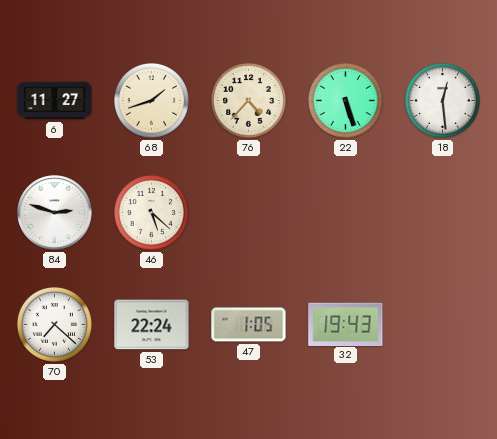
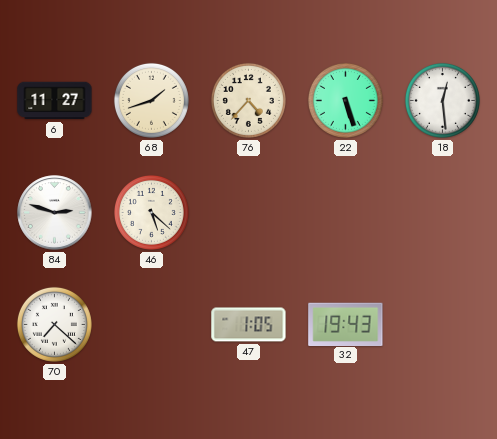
53: 22:24 -> none (152, 325)
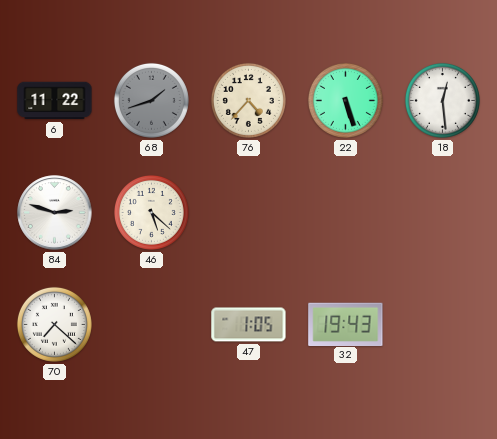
6: 11:27 -> 11:22 (55, 101)
68 dial: cream -> grey (151, 100)
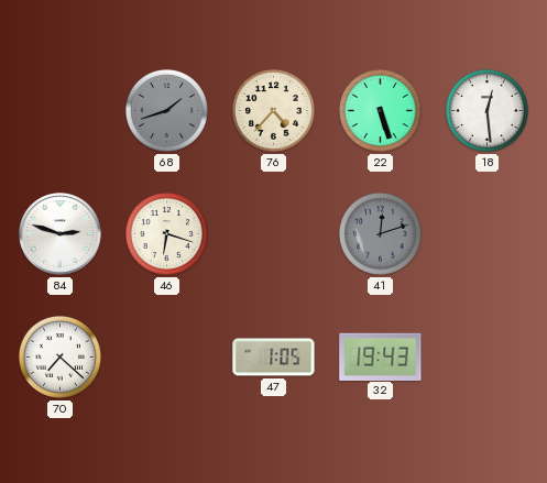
6: 11:22 -> none (55, 101)
46: 5:22 -> 6:18 (166, 233)
41: none -> 12:12 (380, 233)
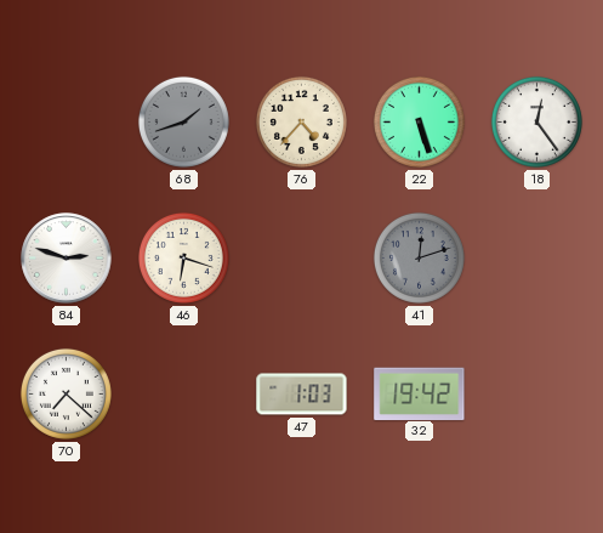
18: 12:29 -> 12:24 (536, 121)
47: 1:05 -> 1:03 (302, 395)
32: 19:43 -> 19:42 (420, 393)
